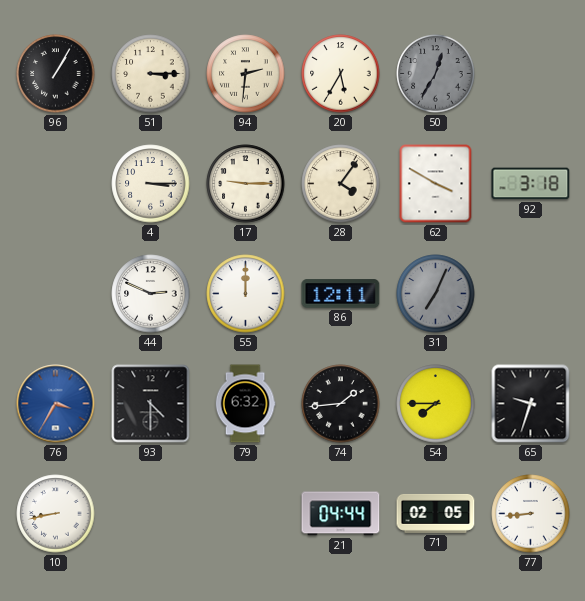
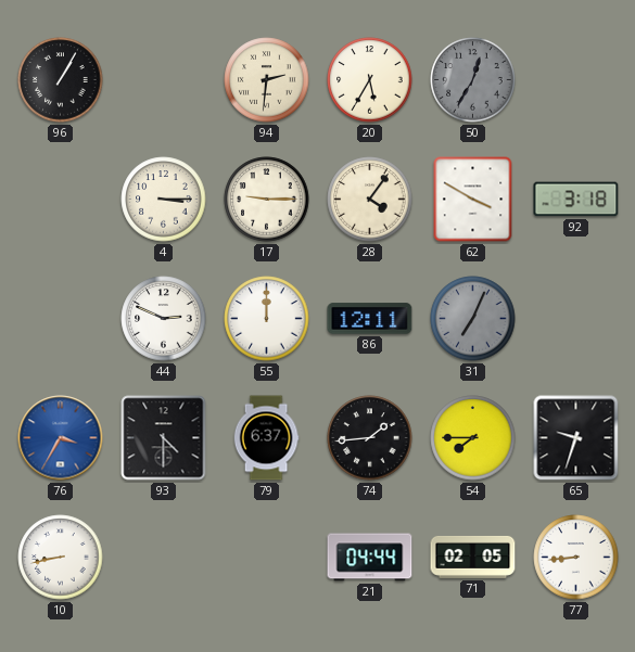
51: 3:15 -> none (151, 74)
79: 6:32 -> 6:37 (266, 438)
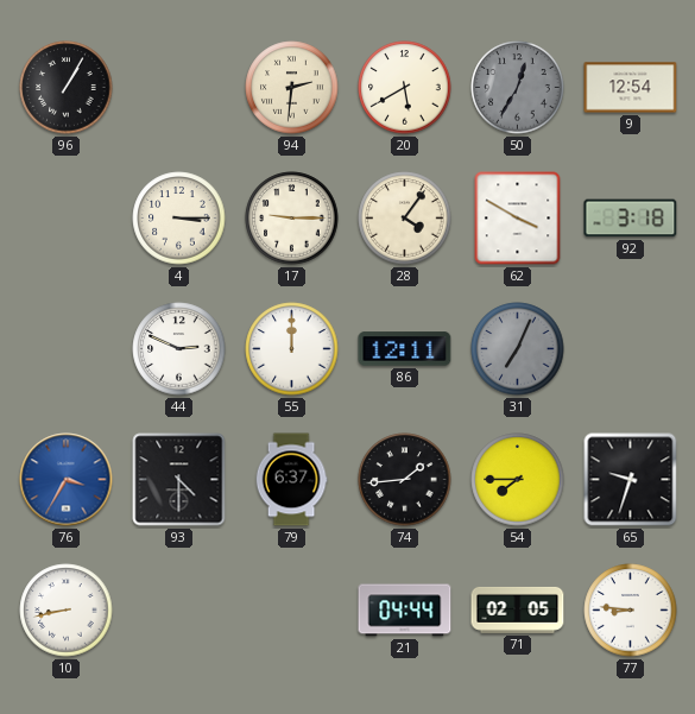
20: 5:35 -> 5:40 (405, 88)
9: none -> 12:54 (631, 88)
77: 8:44 -> 8:46 (631, 611)
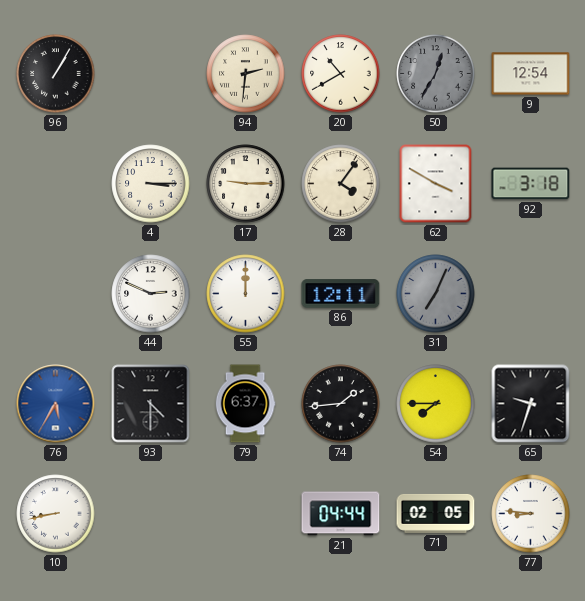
20: 5:40 -> 10:40 (341, 74)
76: 3:35 -> 5:35 (56, 404)
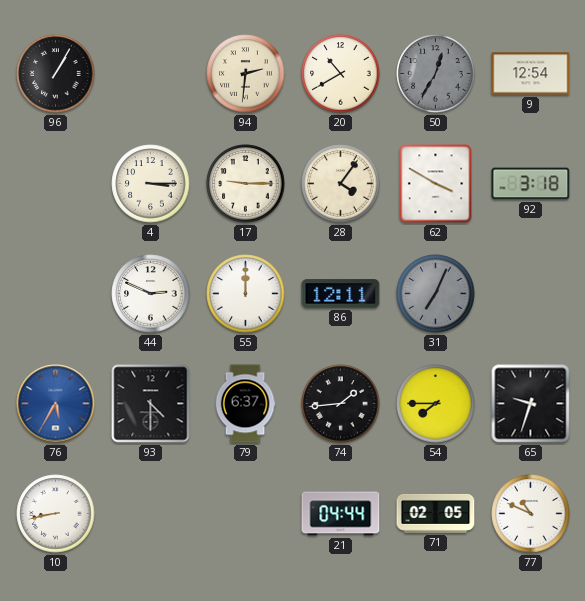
77: 8:46 -> 10:49 (531, 514)
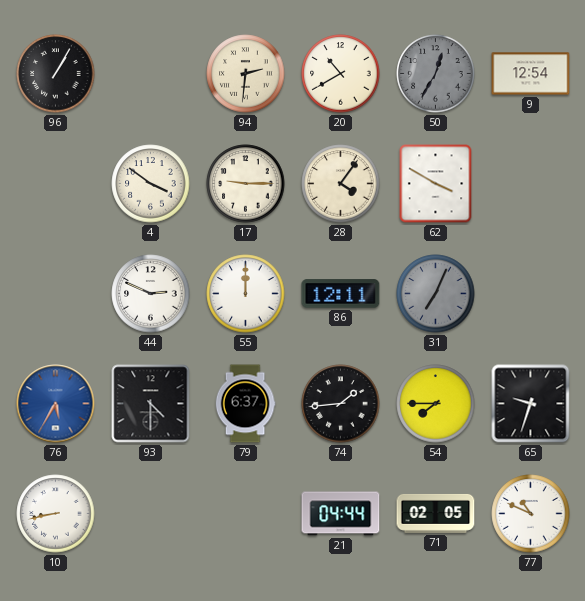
4: 3:15 -> 3:51 (151, 184)
92: 3:18 -> none (531, 184)
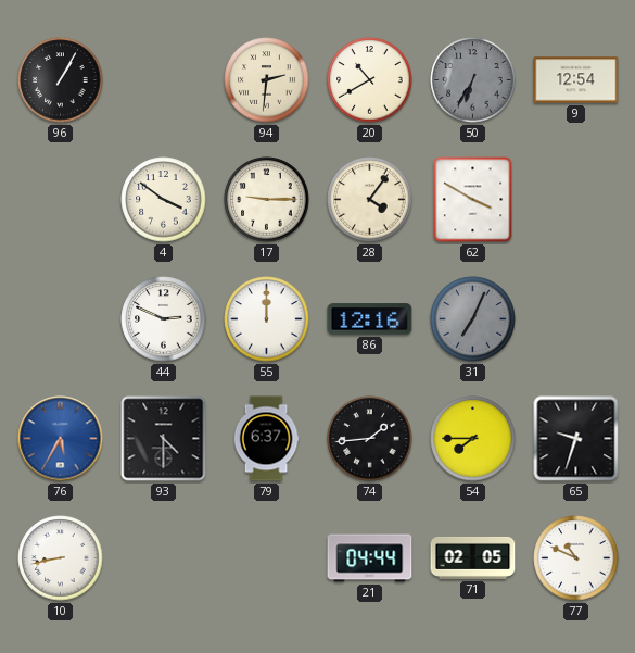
50: 12:35 -> 6:35 (473, 80)
86: 12:11 -> 12:16 (370, 319)
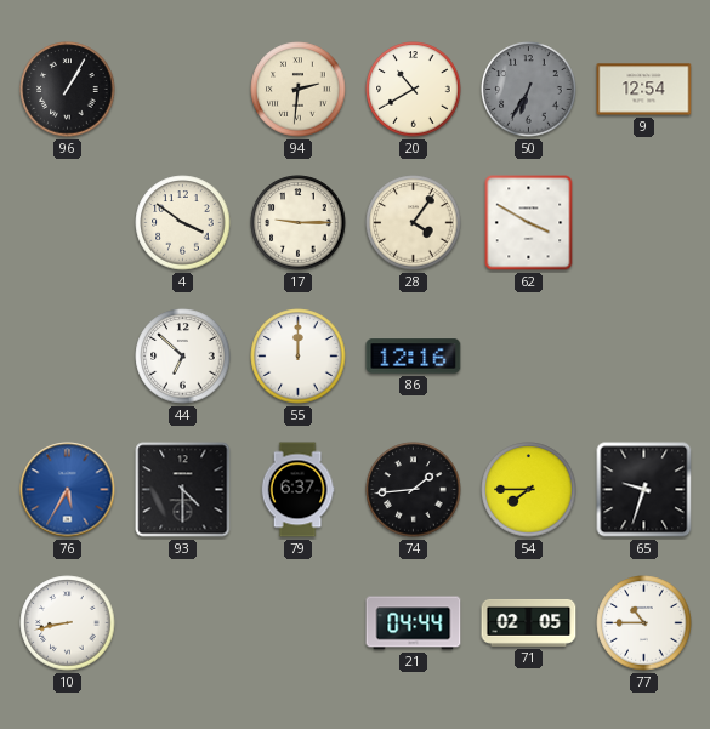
44: 2:49 -> 6:52 (183, 357)
31: 7:04 -> none (473, 319)
77: 10:49 -> 10:45 (644, 623)
